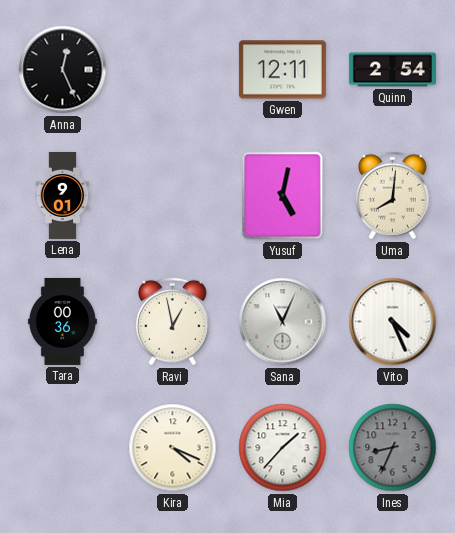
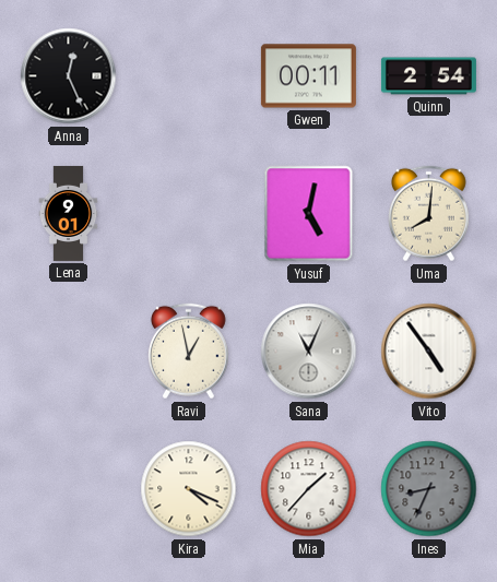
Gwen: 12:11 -> 00:11 (308, 76)
Tara: 00:36 -> none (62, 321)
Vito: 4:26 -> 4:54 (429, 352)
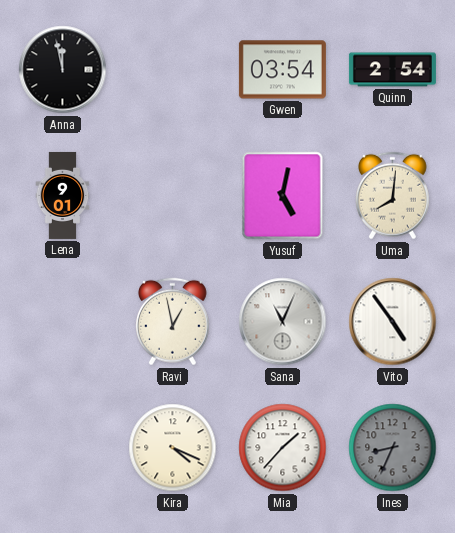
Anna: 12:26 -> 11:58 (63, 70)
Gwen: 00:11 -> 03:54 (282, 70)
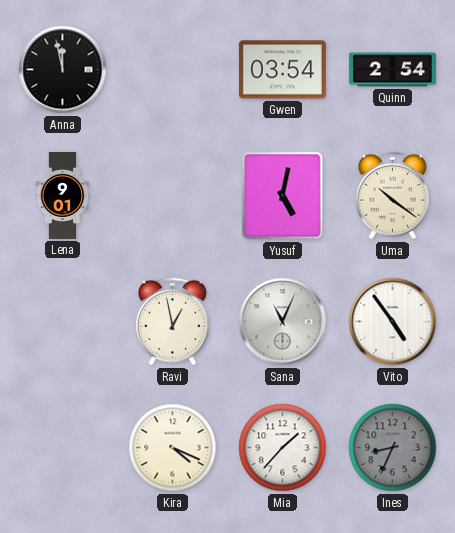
Uma: 8:01 -> 10:21 (392, 196)
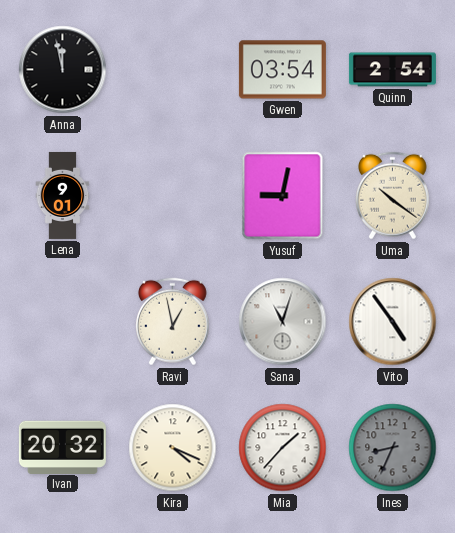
Yusuf: 5:02 -> 9:02 (283, 196)
Sana: 11:04 -> 11:03 (283, 322)
Ivan: none -> 20:32 (62, 447)
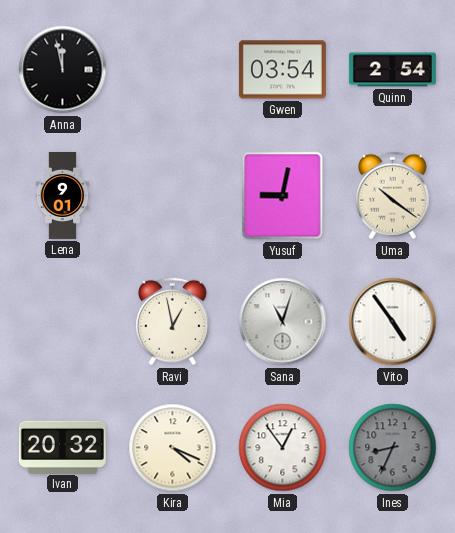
Mia: 1:37 -> 12:54 (283, 448)
